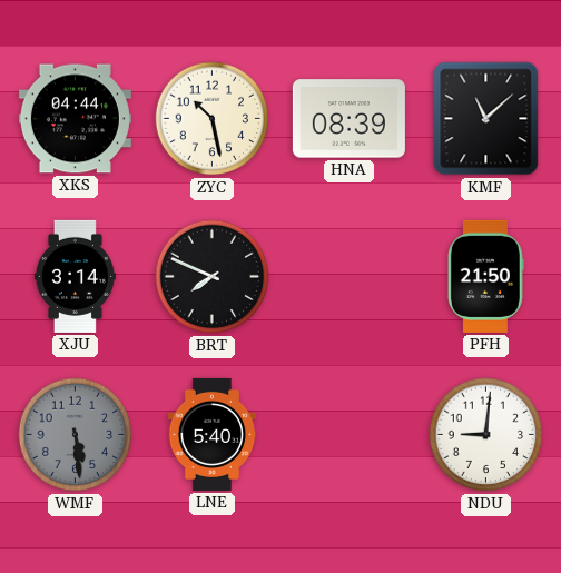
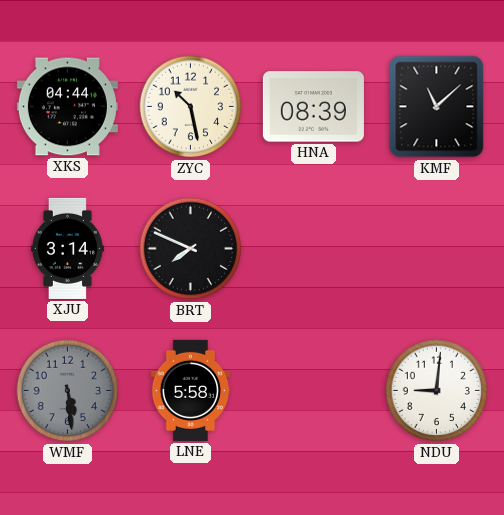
PFH: 21:50 -> none (485, 276)
LNE: 5:40 -> 5:58 (191, 390)
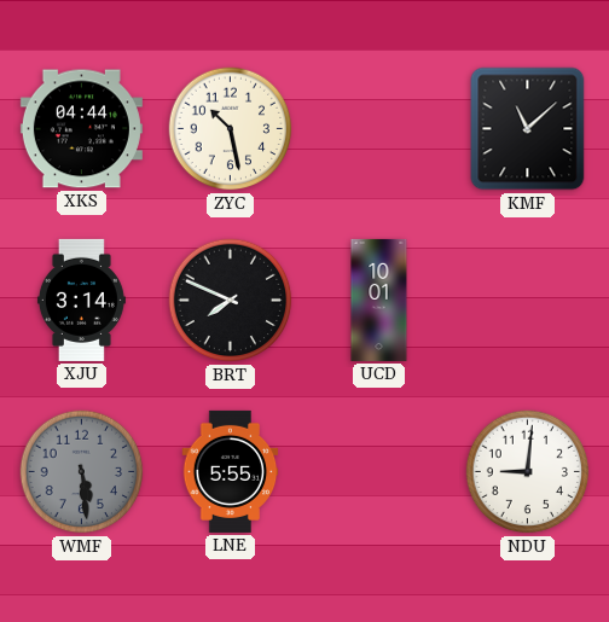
HNA: 08:39 -> none (313, 107)
UCD: none -> 10:01 (379, 300)
LNE: 5:58 -> 5:55 (231, 471)
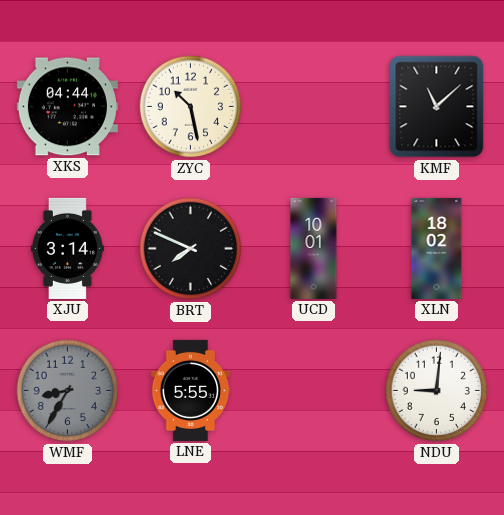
XLN: none -> 18:02 (437, 248)
WMF: 5:29 -> 8:35 (68, 391)
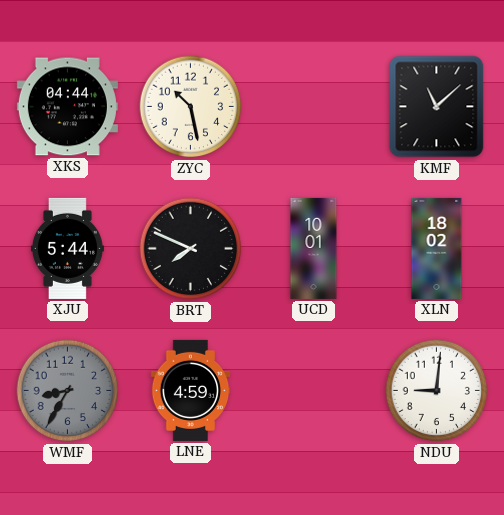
XJU: 3:14 -> 5:44 (67, 248)
LNE: 5:55 -> 4:59 (191, 390)
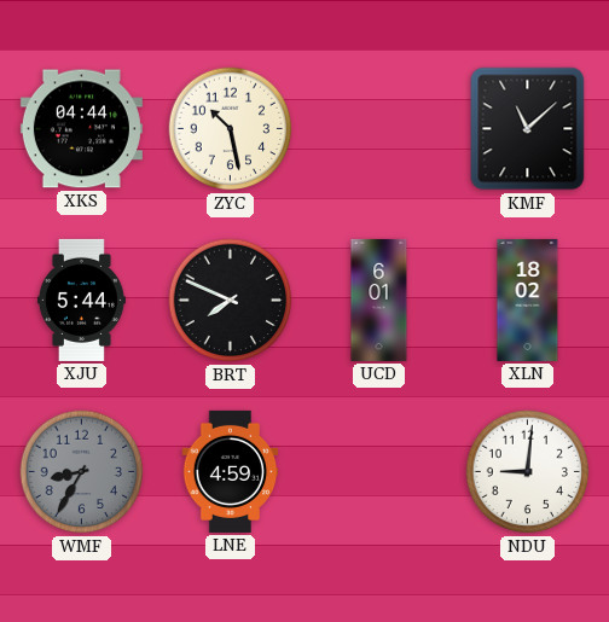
UCD: 10:01 -> 6:01 (379, 300)
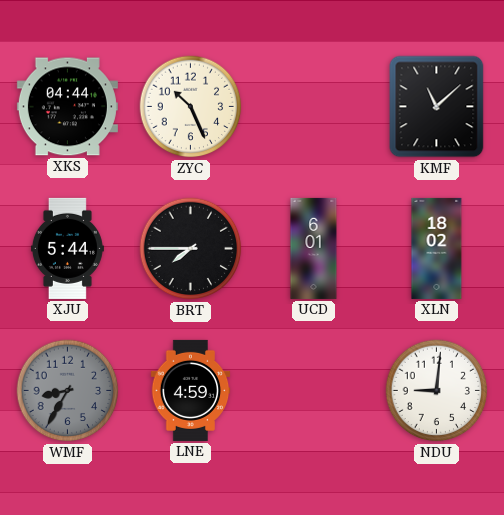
ZYC: 10:28 -> 10:26 (191, 107)
BRT: 7:49 -> 7:45 (191, 249)
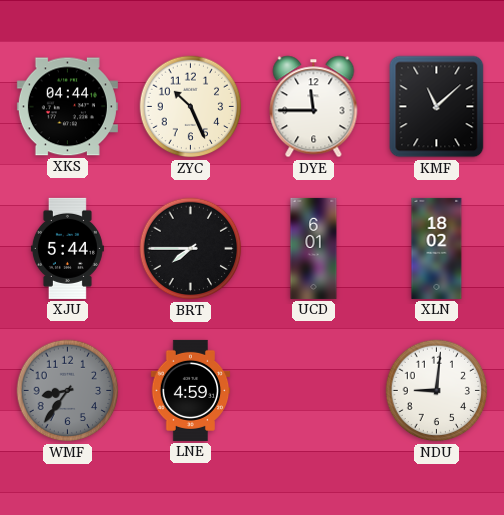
DYE: none -> 11:45 (314, 107)
WMF: 8:35 -> 8:36 (68, 391)
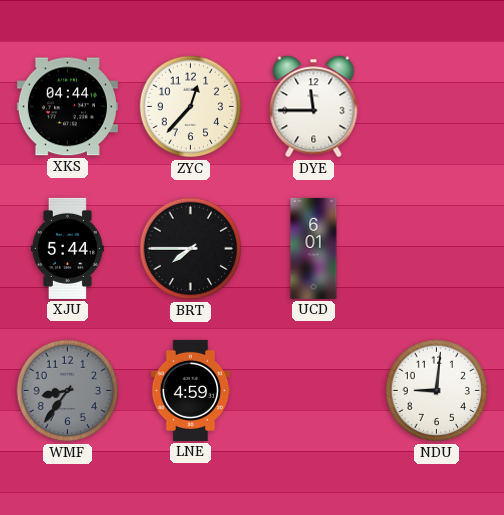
ZYC: 10:26 -> 12:37 (191, 107)
KMF: 11:08 -> none (437, 107)
XLN: 18:02 -> none (437, 248)
